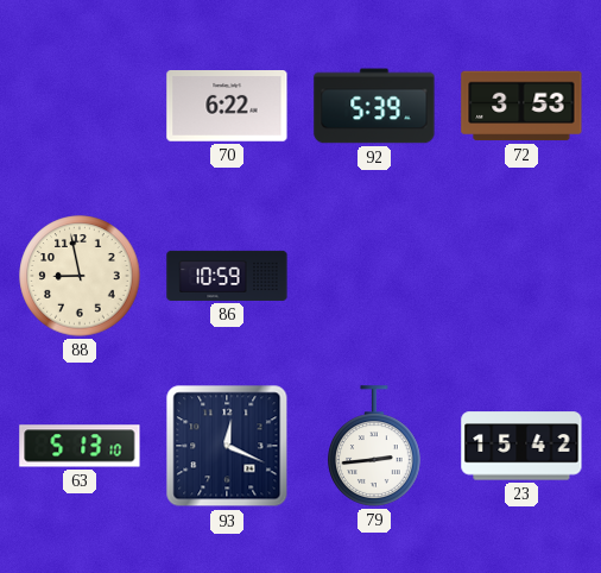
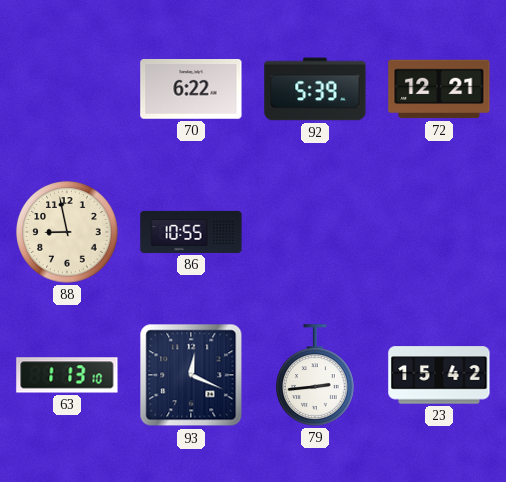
72: 3:53 -> 12:21 (439, 89)
86: 10:59 -> 10:55 (191, 232)
63: 5:13 -> 1:13 (67, 375)
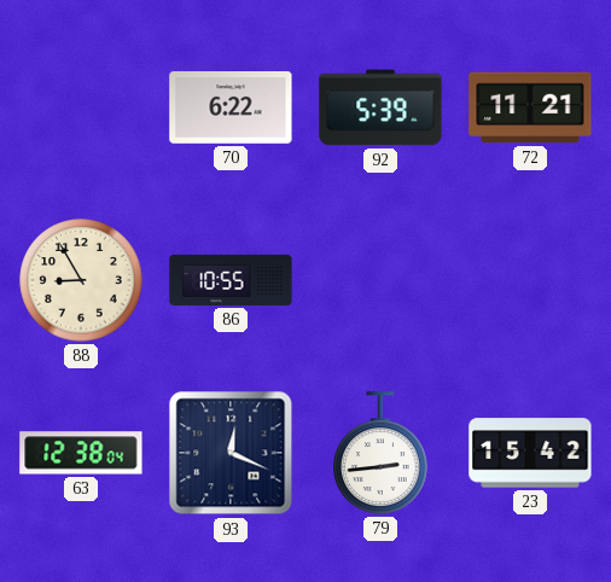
72: 12:21 -> 11:21 (530, 107)
88: 8:58 -> 8:55 (81, 280)
63: 1:13 -> 12:38 (81, 453)
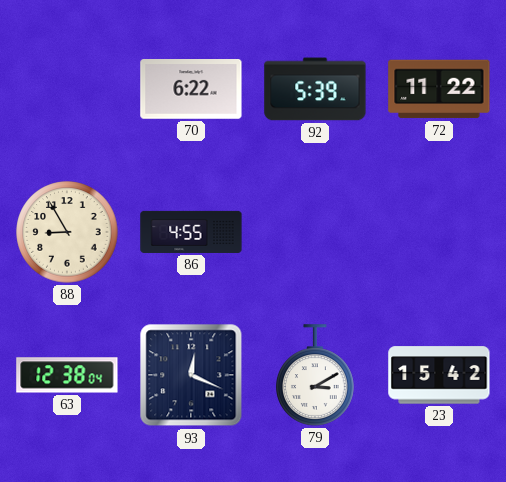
72: 11:21 -> 11:22 (439, 89)
86: 10:55 -> 4:55 (191, 232)
79: 2:44 -> 3:10 (315, 375)
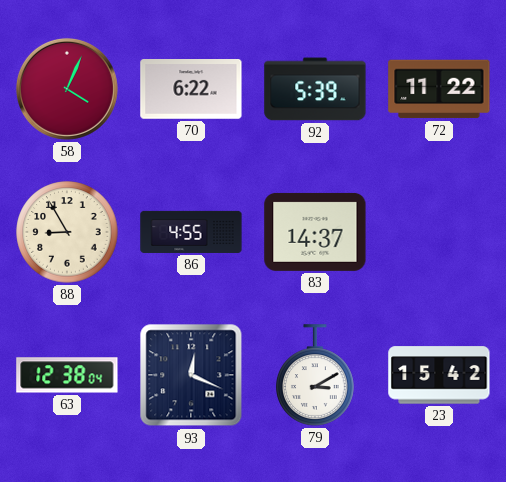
58: none -> 4:04 (67, 89)
83: none -> 14:37 (315, 232)
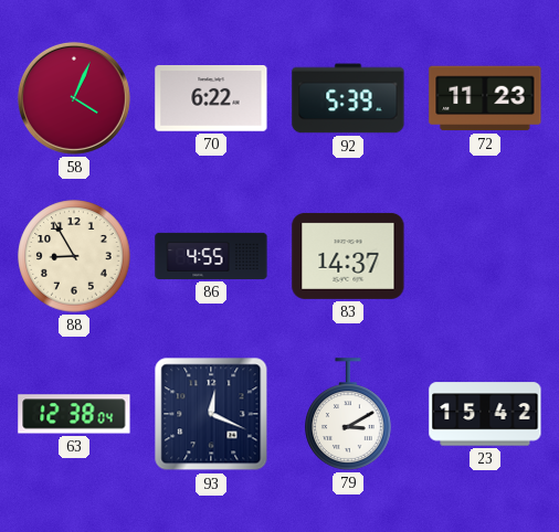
72: 11:22 -> 11:23 (485, 98)
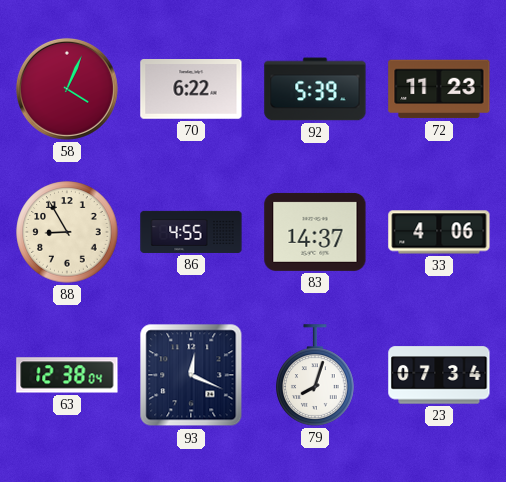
33: none -> 4:06 (439, 232)
79: 3:10 -> 8:03 (315, 375)
23: 15:42 -> 07:34 (439, 375)
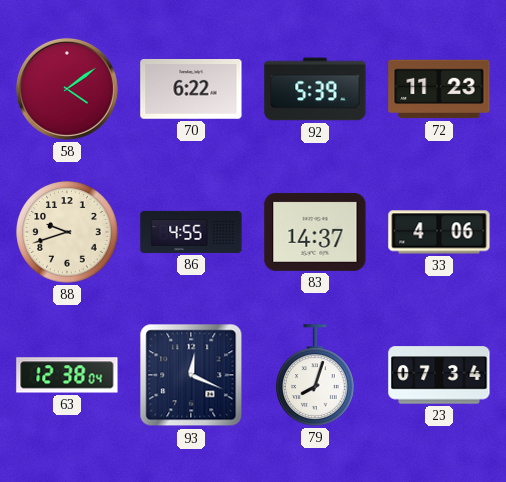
58: 4:04 -> 4:09 (67, 89)
88: 8:55 -> 9:42 (67, 232)
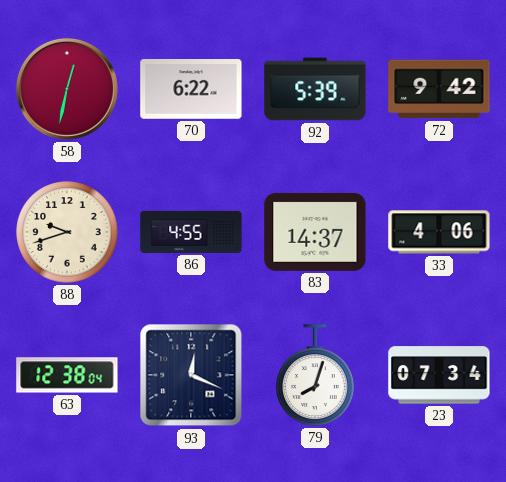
58: 4:09 -> 12:32 (67, 89)
72: 11:23 -> 9:42 (439, 89)
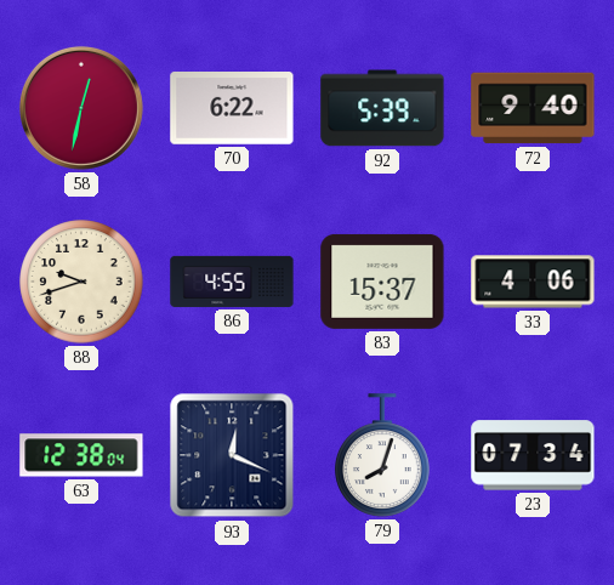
72: 9:42 -> 9:40 (533, 108)
83: 14:37 -> 15:37 (382, 282)
